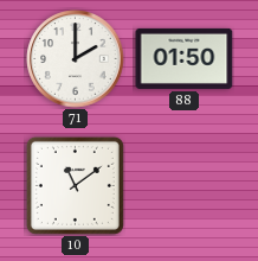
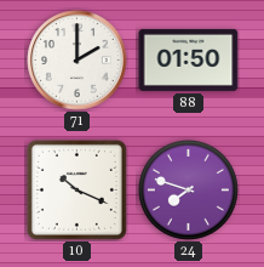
10: 11:09 -> 10:19 (76, 189)
24: none -> 7:48 (189, 191)
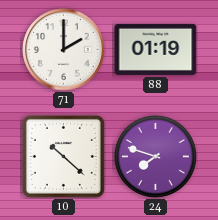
88: 01:50 -> 01:19 (156, 49)
10: 10:19 -> 10:22 (63, 156)
